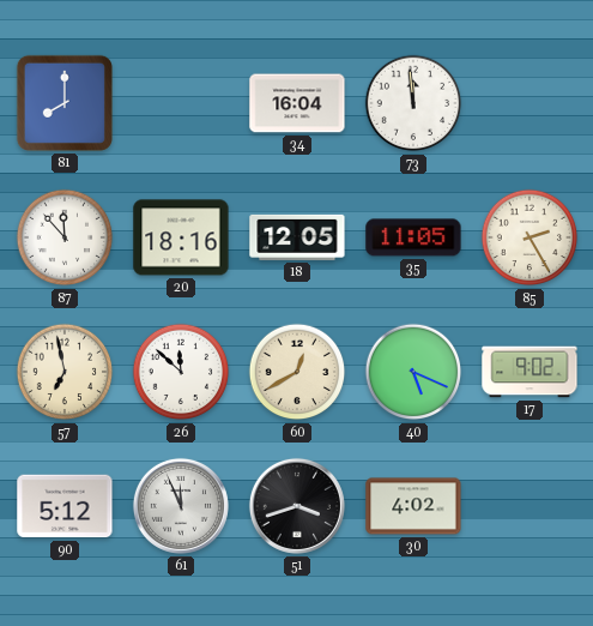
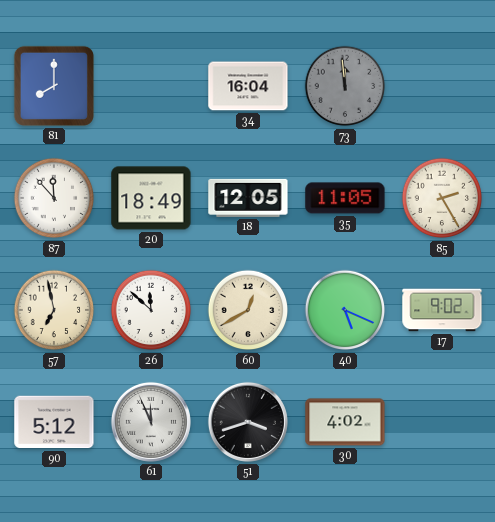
73 dial: white -> grey (345, 86)
20: 18:16 -> 18:49 (151, 198)
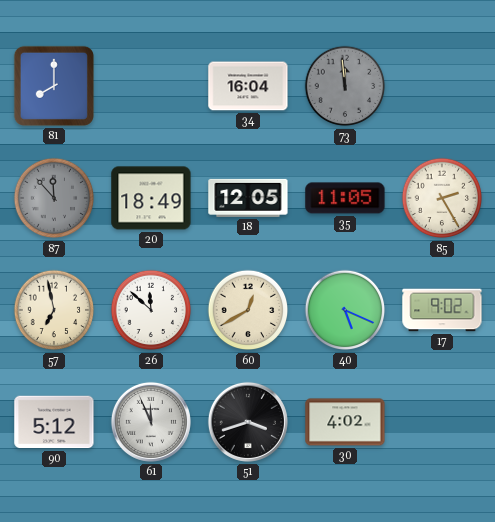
87 dial: white -> grey (54, 198)
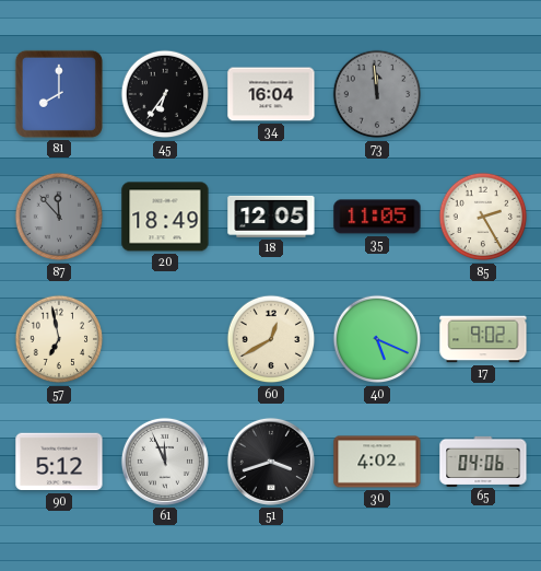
45: none -> 6:36 (165, 94)
26: 11:52 -> none (151, 310)
65: none -> 04:06 (483, 461)
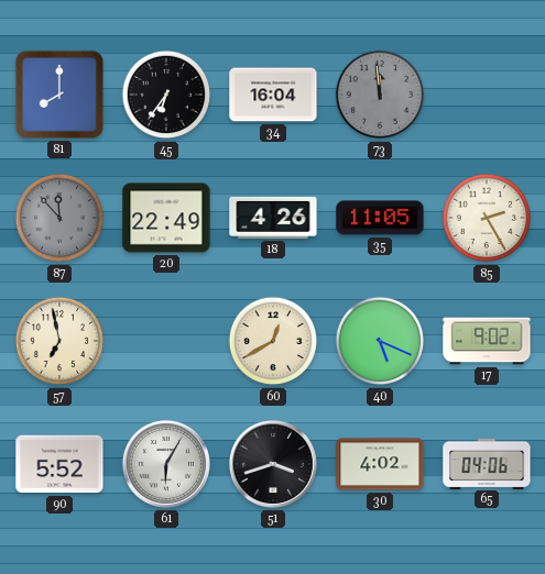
20: 18:49 -> 22:49 (166, 218)
18: 12:05 -> 4:26 (273, 218)
90: 5:12 -> 5:52 (59, 464)
61: 11:56 -> 6:05 (166, 464)
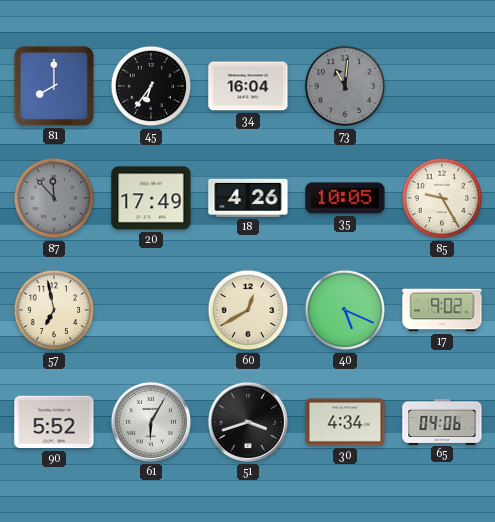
73: 11:59 -> 11:01 (345, 86)
20: 22:49 -> 17:49 (151, 198)
35: 11:05 -> 10:05 (345, 198)
85: 2:25 -> 9:25 (442, 198)
30: 4:02 -> 4:34 (345, 422)
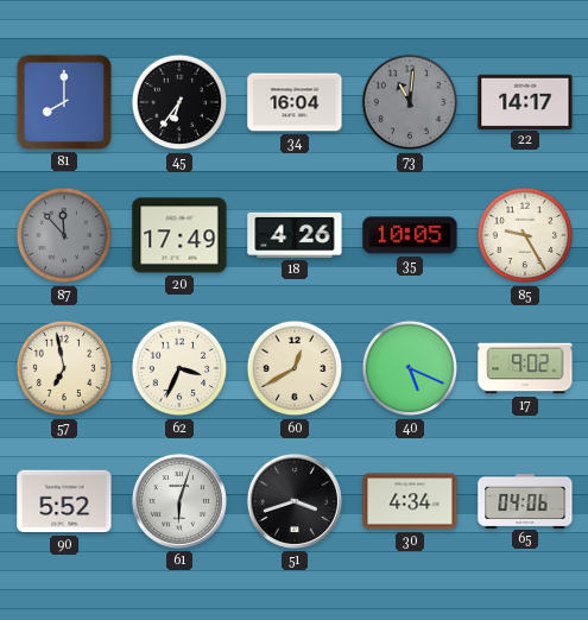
22: none -> 14:17 (525, 101)
62: none -> 3:34 (179, 368)
61: 6:05 -> 6:03 (179, 501)
